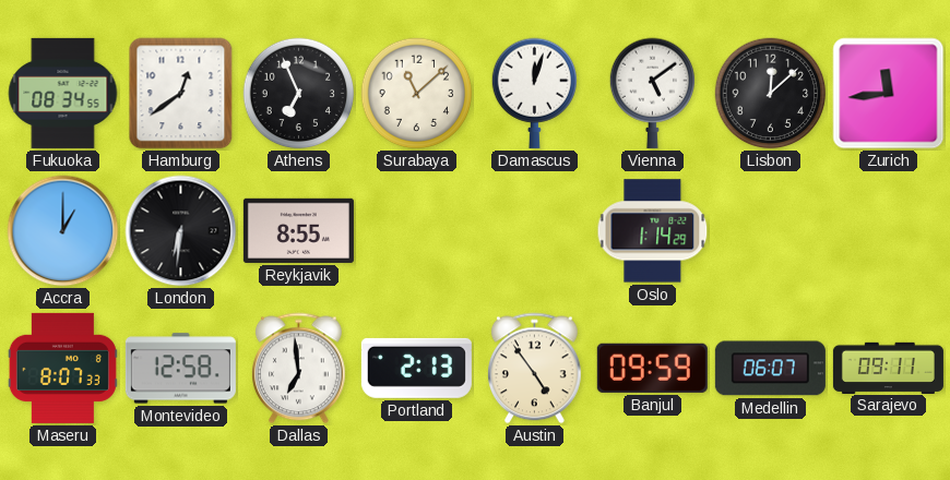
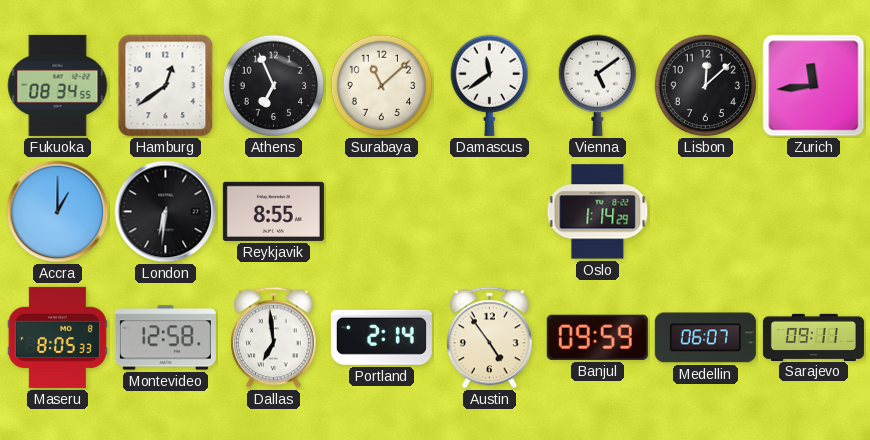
Damascus: 12:03 -> 11:39 (489, 85)
Maseru: 8:07 -> 8:05 (57, 337)
Portland: 2:13 -> 2:14 (381, 337)
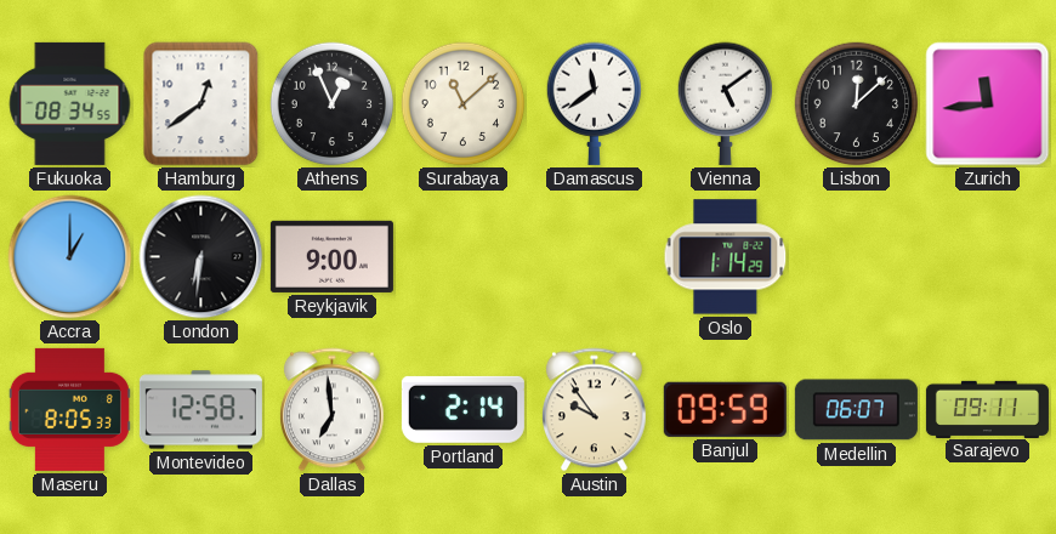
Athens: 6:56 -> 12:56 (333, 104)
Reykjavik: 8:55 -> 9:00 (331, 256)
Austin: 4:54 -> 9:54 (595, 410)
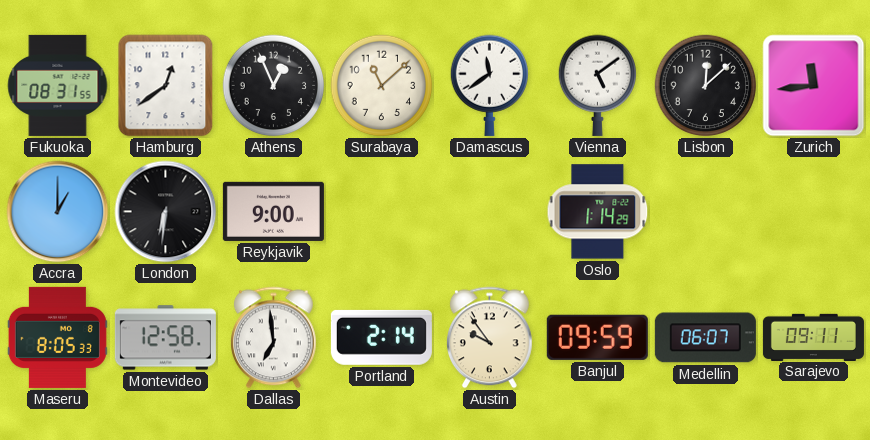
Fukuoka: 08:34 -> 08:31 (58, 85)
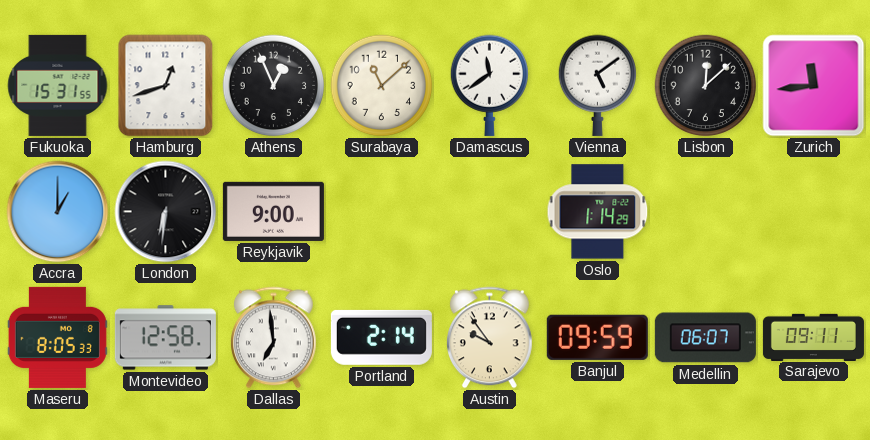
Fukuoka: 08:31 -> 15:31 (58, 85)
Hamburg: 12:39 -> 12:42 (166, 86)
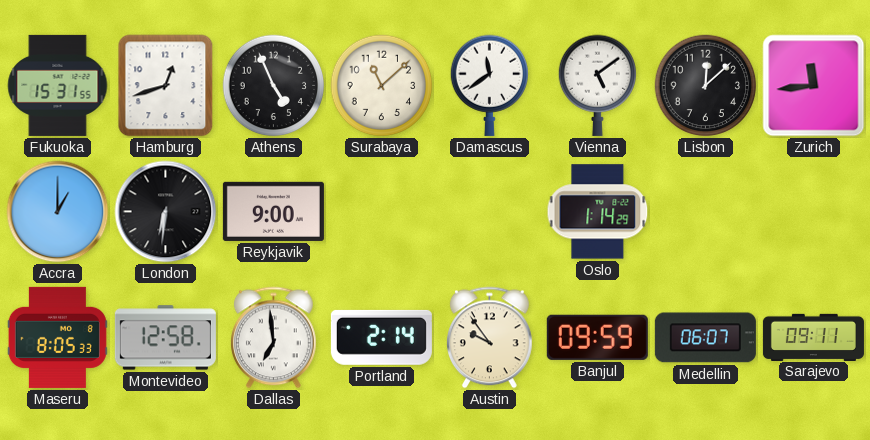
Athens: 12:56 -> 4:56 (274, 86)
